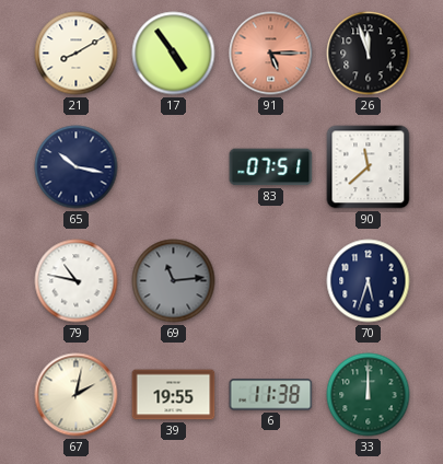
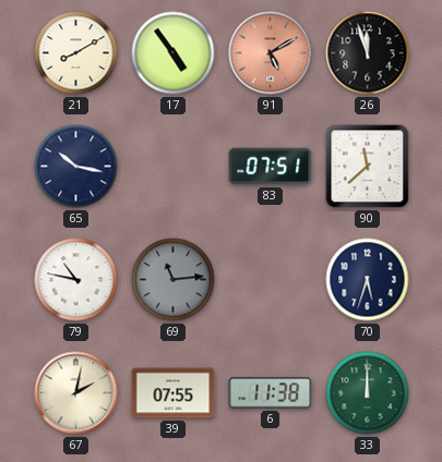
91: 5:15 -> 5:10 (271, 53)
39: 19:55 -> 07:55 (174, 393)
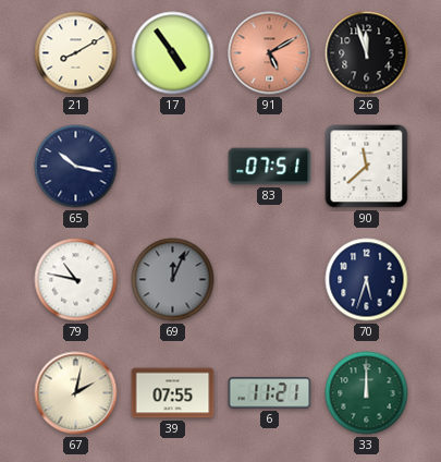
69: 11:14 -> 12:04 (173, 280)
6: 11:38 -> 11:21 (270, 393)
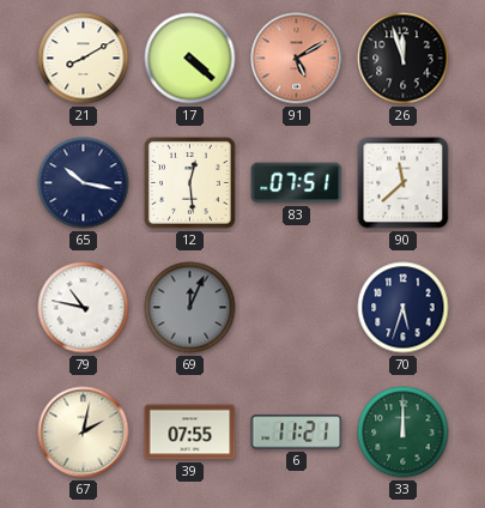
17: 4:54 -> 4:22 (190, 59)
12: none -> 12:29 (190, 183)
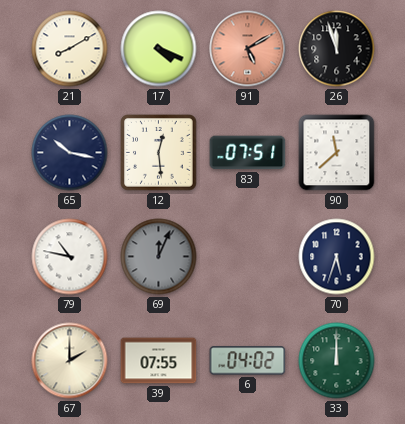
17: 4:22 -> 4:19 (159, 49)
67: 2:02 -> 2:00 (70, 361)
6: 11:21 -> 04:02 (248, 361)
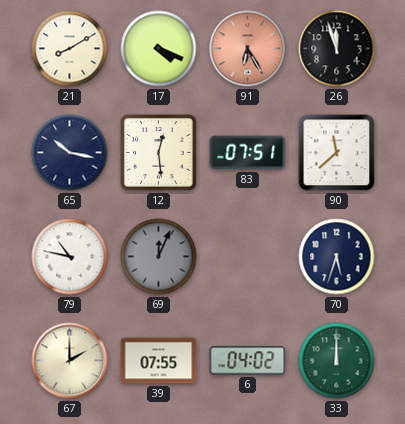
91: 5:10 -> 6:25 (248, 49)
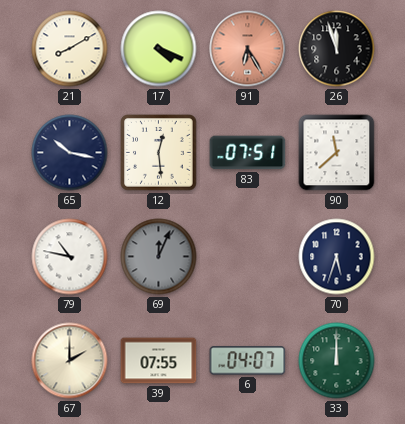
6: 04:02 -> 04:07 (248, 361)
